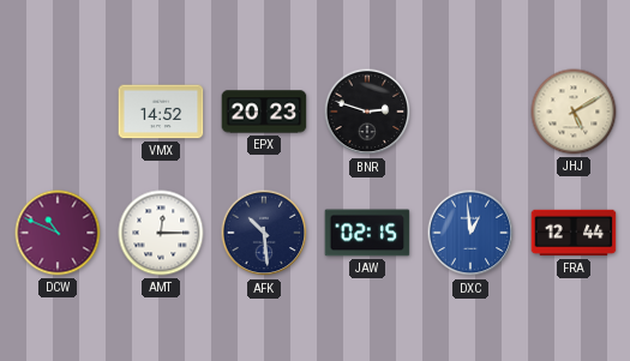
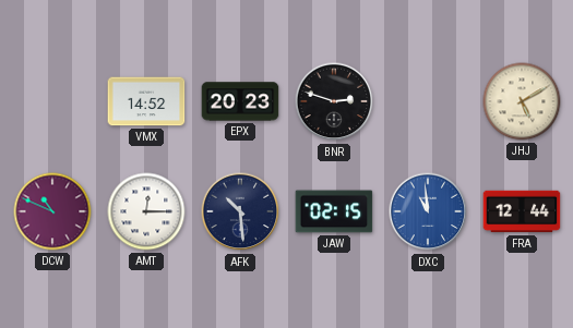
DXC: 12:59 -> 10:59 (428, 211)
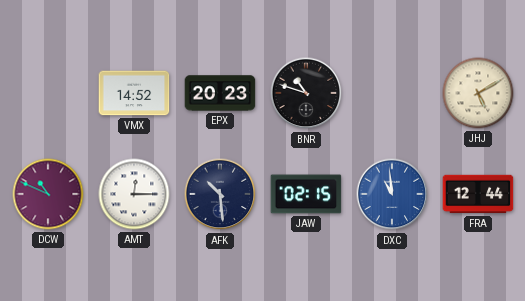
BNR: 2:48 -> 10:48 (306, 93)
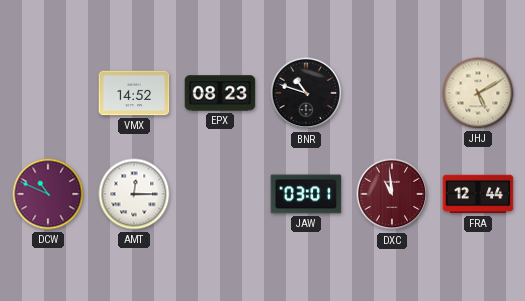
EPX: 20:23 -> 08:23 (220, 93)
AFK: 10:29 -> none (220, 194)
JAW: 02:15 -> 03:01 (306, 194)
DXC dial: blue -> burgundy (392, 194)
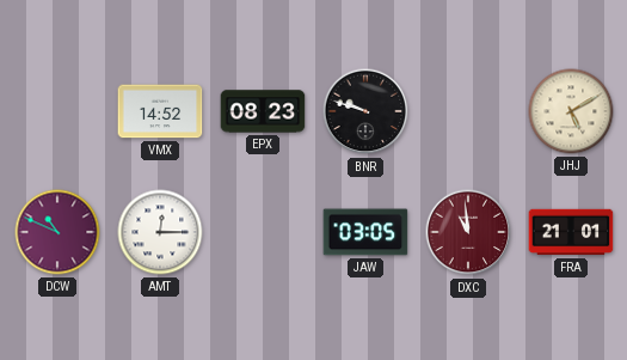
BNR: 10:48 -> 9:48 (365, 111)
JAW: 03:01 -> 03:05 (365, 232)
FRA: 12:44 -> 21:01 (571, 232)
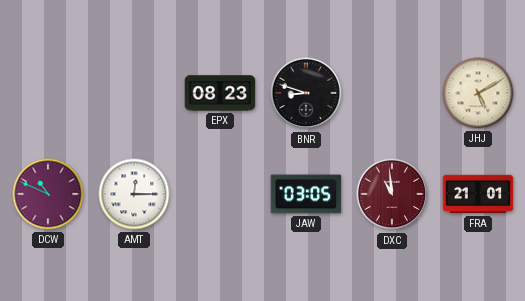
VMX: 14:52 -> none (160, 111)
BNR: 9:48 -> 8:48 (306, 93)
